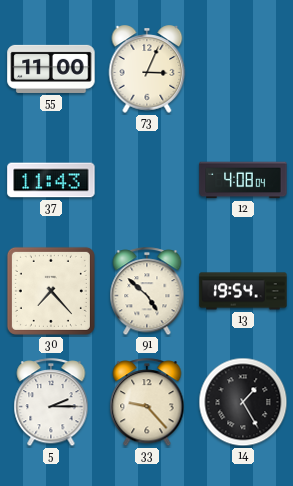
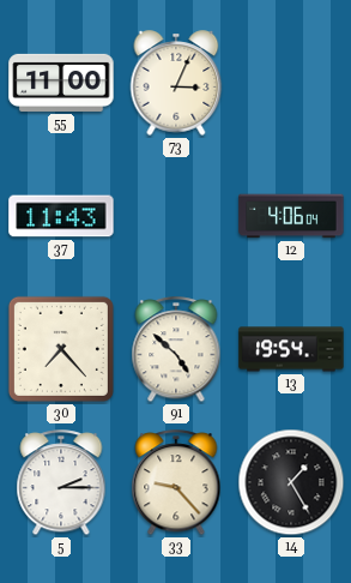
12: 4:08 -> 4:06 (291, 216)
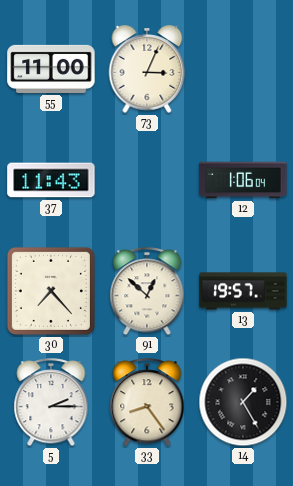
12: 4:06 -> 1:06 (243, 180)
91: 4:52 -> 12:52 (147, 292)
13: 19:54 -> 19:57 (243, 291)
33: 9:23 -> 8:24 (147, 403)
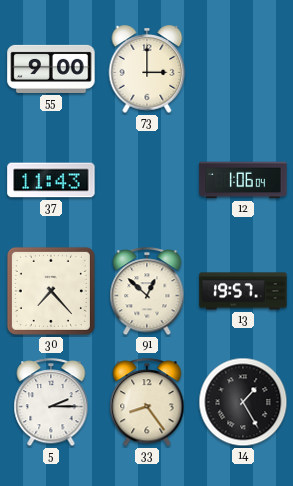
55: 11:00 -> 9:00 (51, 69)
73: 3:04 -> 3:00 (147, 69)
